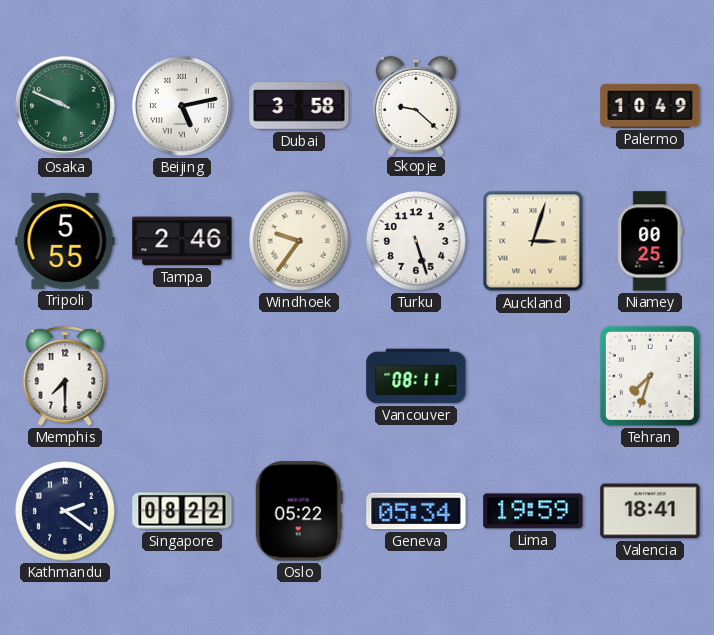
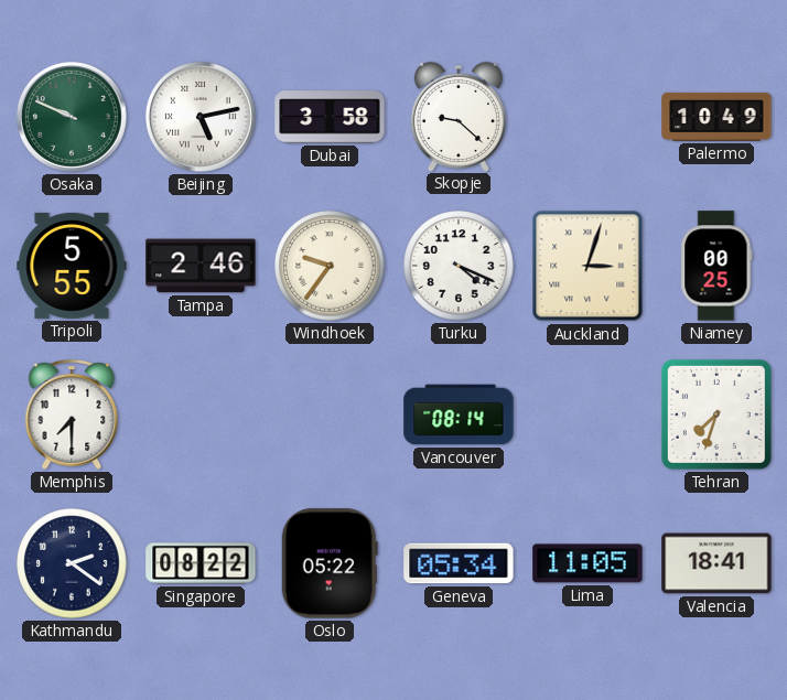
Turku: 5:27 -> 4:19 (459, 266)
Vancouver: 08:11 -> 08:14 (459, 414)
Lima: 19:59 -> 11:05 (587, 563)
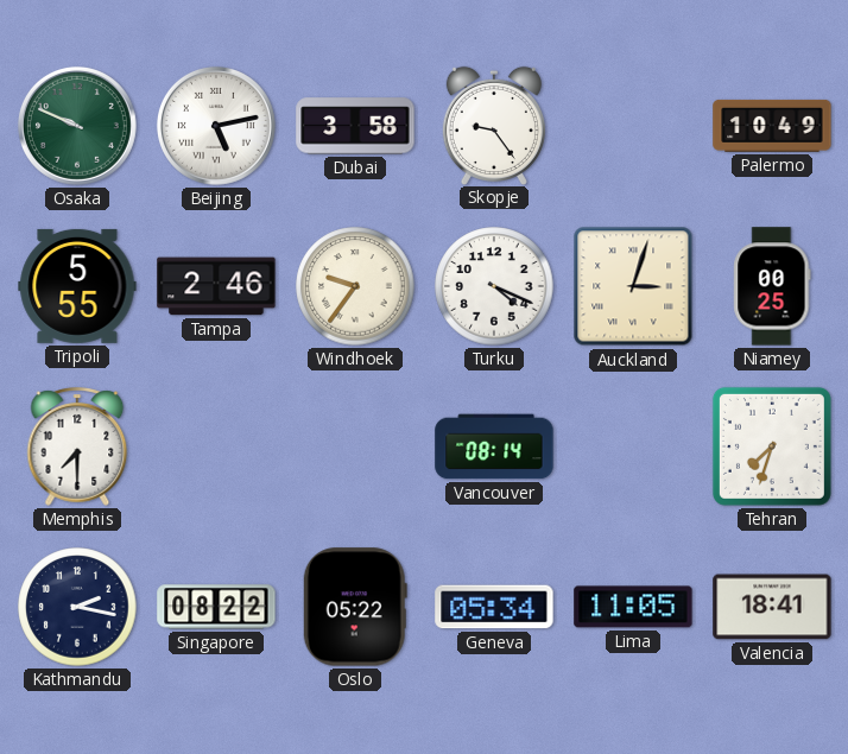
Skopje: 9:22 -> 9:24 (494, 125)
Kathmandu: 2:21 -> 2:17 (77, 607)
